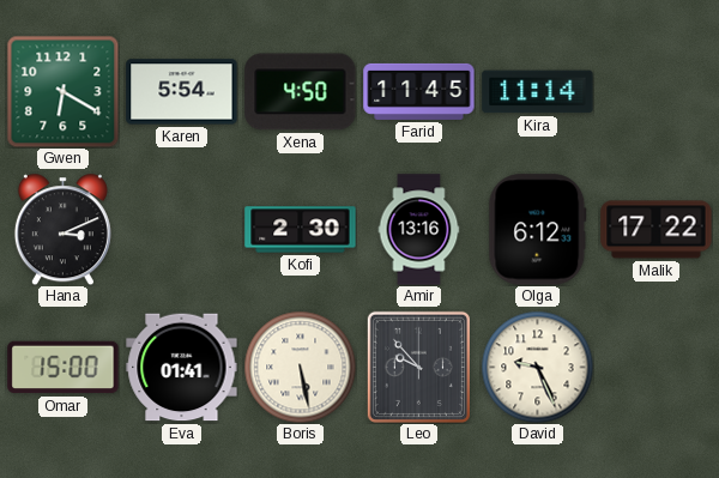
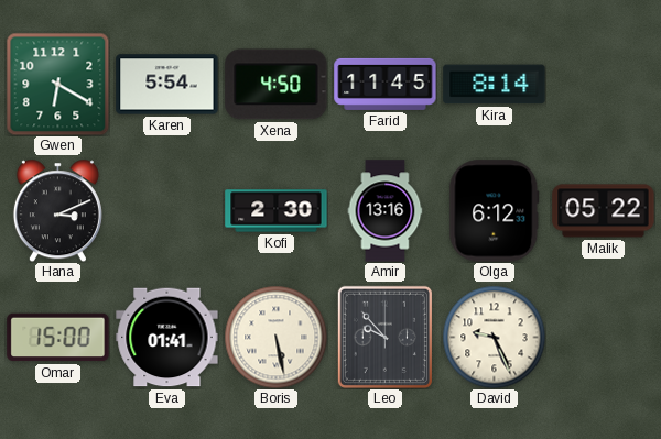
Kira: 11:14 -> 8:14 (495, 85)
Malik: 17:22 -> 05:22 (604, 211)
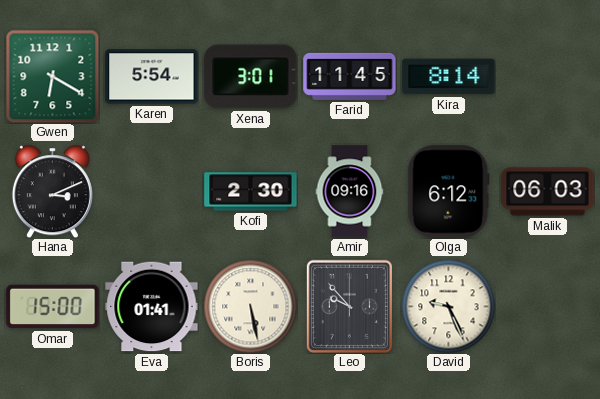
Xena: 4:50 -> 3:01 (251, 77)
Amir: 13:16 -> 09:16 (350, 192)
Malik: 05:22 -> 06:03 (548, 192)
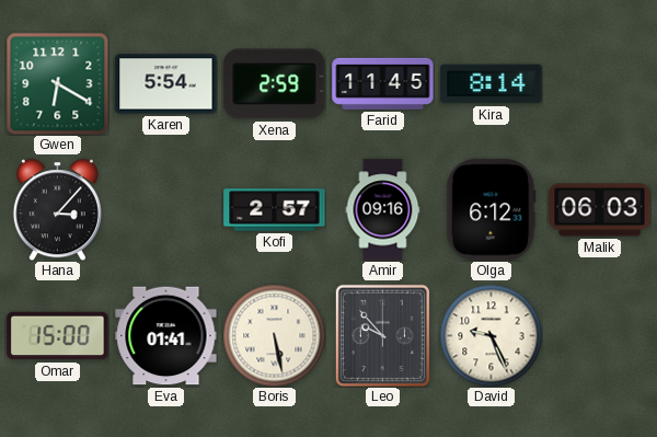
Xena: 3:01 -> 2:59 (275, 84)
Hana: 3:11 -> 3:07 (57, 209)
Kofi: 2:30 -> 2:57 (275, 210)
